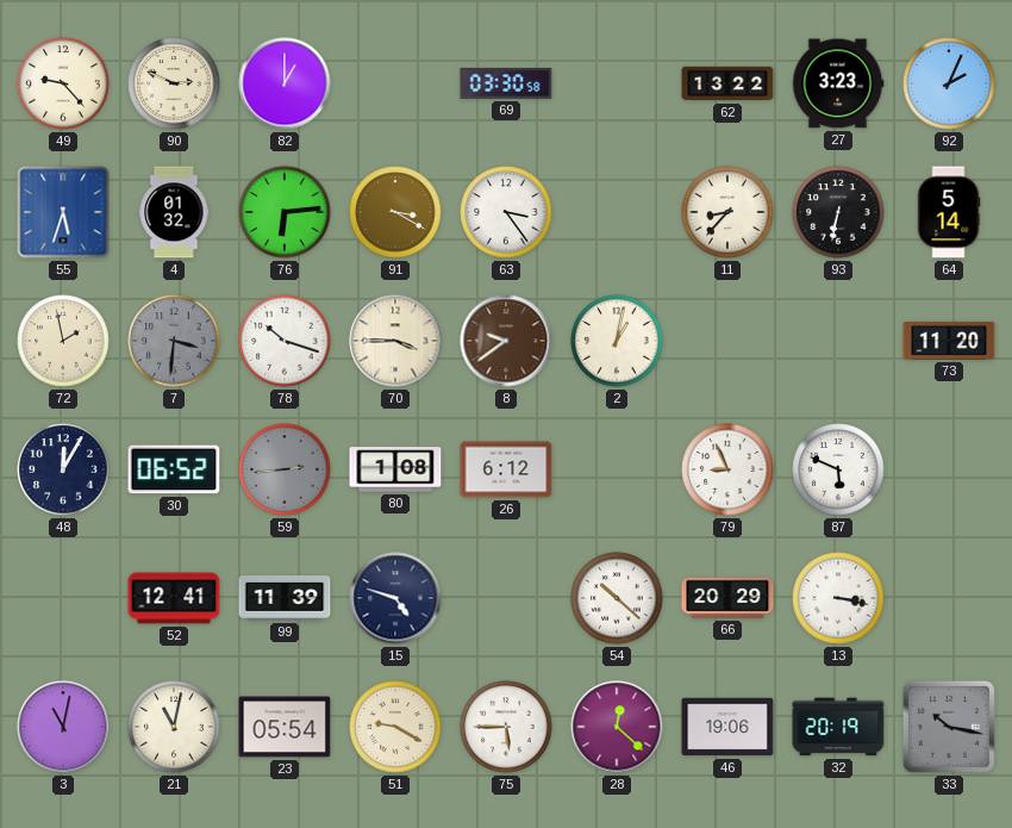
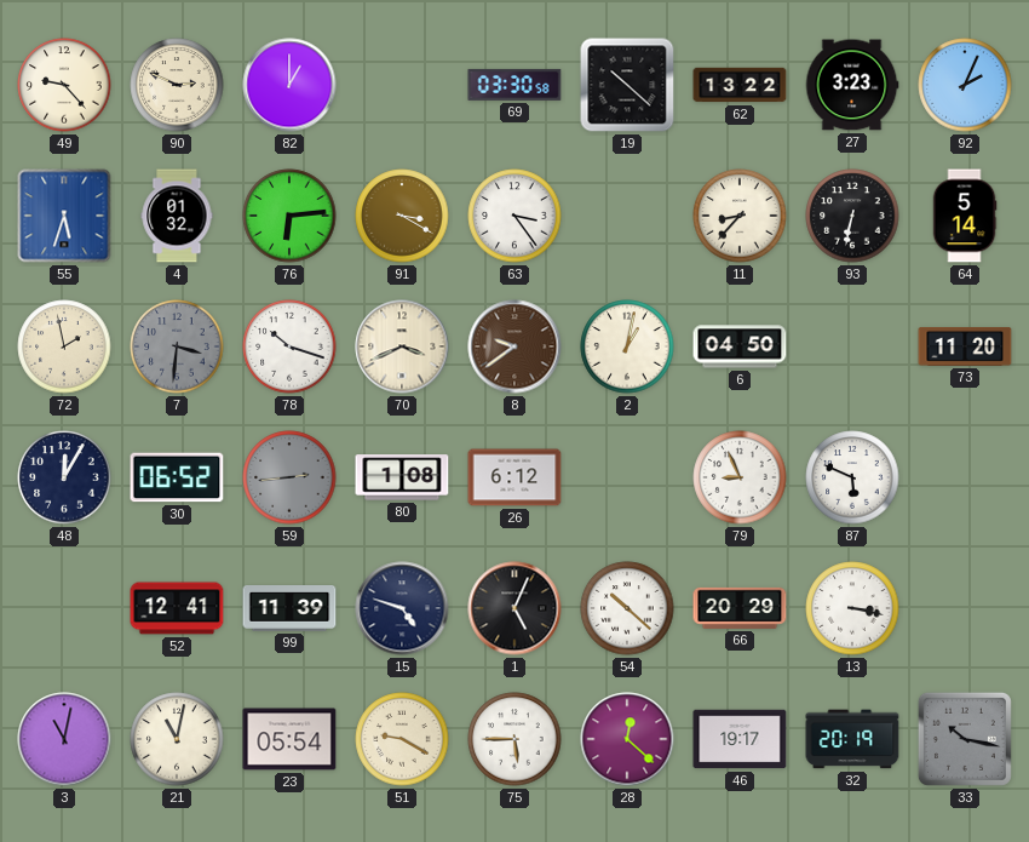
19: none -> 10:22 (627, 85)
70: 3:45 -> 3:41 (402, 346)
6: none -> 04:50 (740, 346)
1: none -> 5:04 (514, 608)
46: 19:06 -> 19:17 (740, 739)
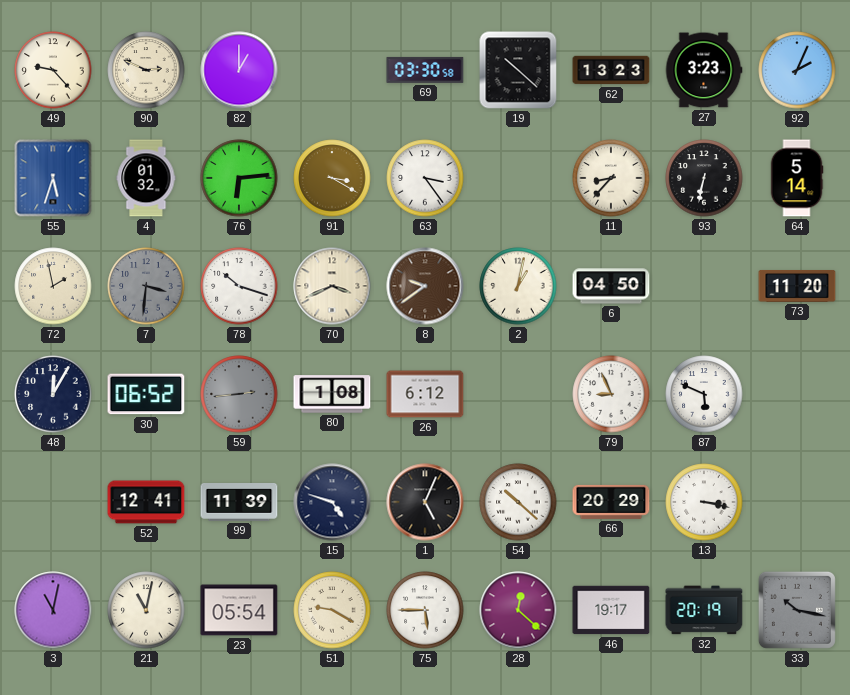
62: 13:22 -> 13:23 (611, 70)
